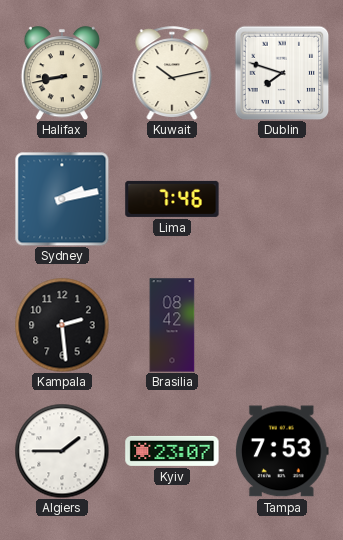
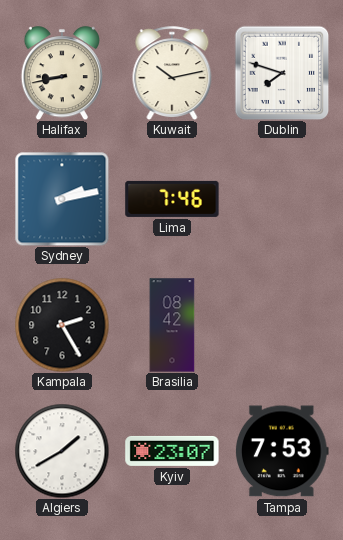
Kampala: 2:29 -> 2:25 (62, 325)
Algiers: 1:45 -> 1:40 (62, 451)
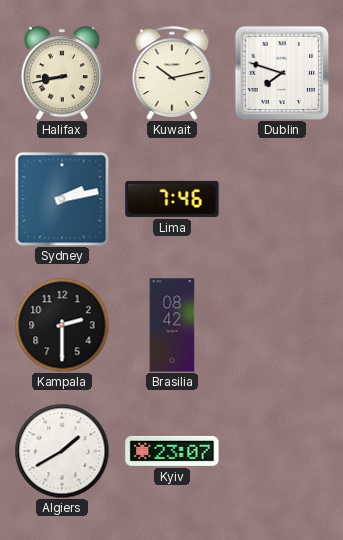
Kampala: 2:25 -> 2:30 (62, 325)
Tampa: 7:53 -> none (282, 451)
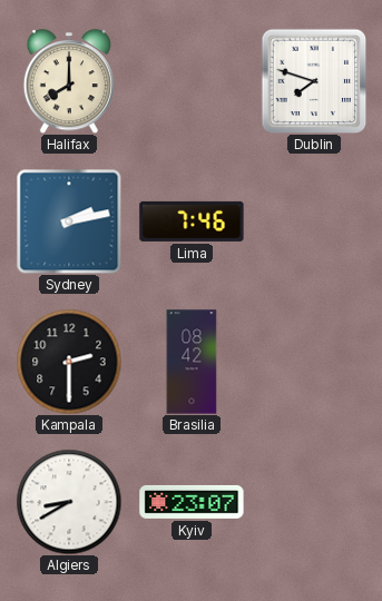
Halifax: 8:43 -> 8:00 (69, 81)
Kuwait: 10:13 -> none (172, 73)
Algiers: 1:40 -> 8:40 (69, 502)
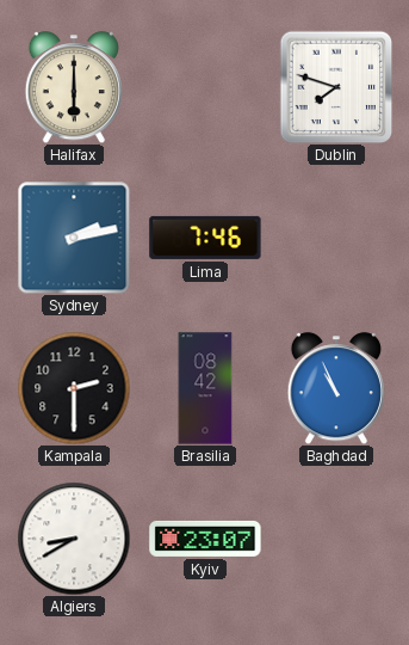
Halifax: 8:00 -> 6:00 (74, 87)
Baghdad: none -> 10:56 (336, 388)
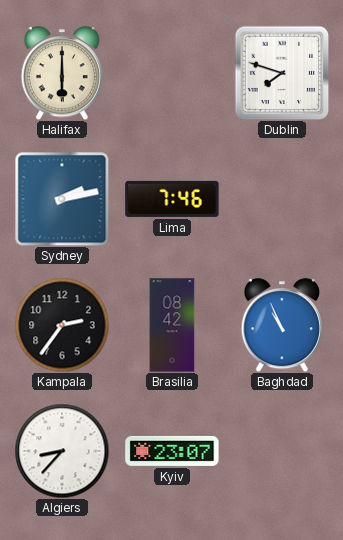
Kampala: 2:30 -> 2:36 (62, 325)
Algiers: 8:40 -> 8:37 (62, 451)
